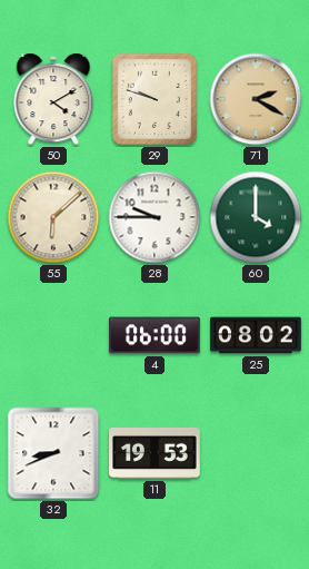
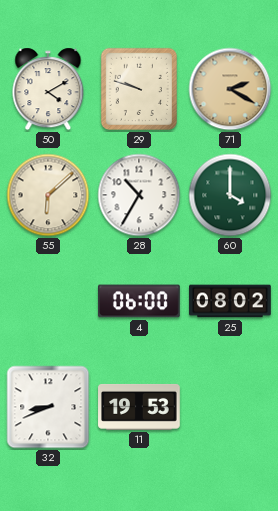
28: 9:45 -> 10:35 (139, 195)
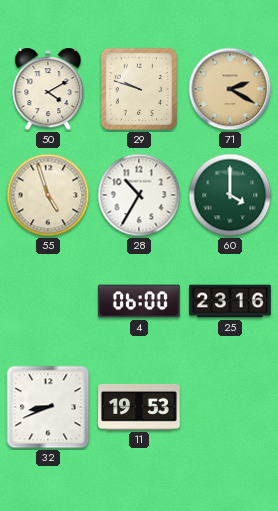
55: 6:08 -> 4:57 (48, 195)
25: 08:02 -> 23:16 (230, 301)
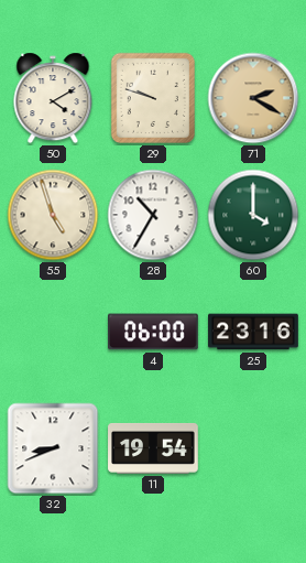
11: 19:53 -> 19:54 (153, 448)
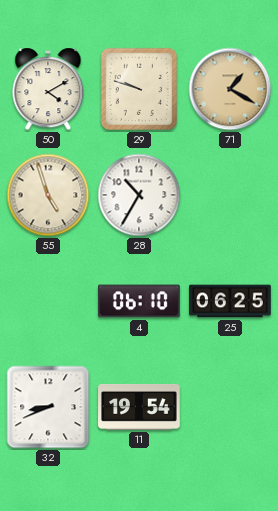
71: 2:20 -> 1:20 (230, 89)
60: 4:00 -> none (253, 215)
4: 06:00 -> 06:10 (140, 301)
25: 23:16 -> 06:25 (230, 301)
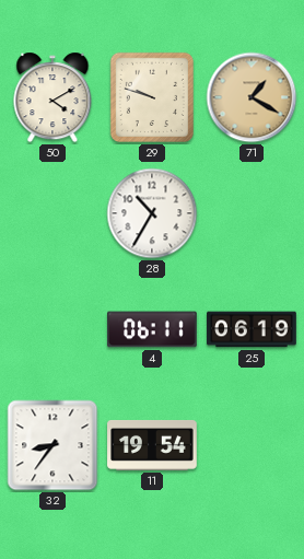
55: 4:57 -> none (48, 195)
4: 06:10 -> 06:11 (153, 329)
25: 06:25 -> 06:19 (252, 329)
32: 8:41 -> 8:36 (52, 445)
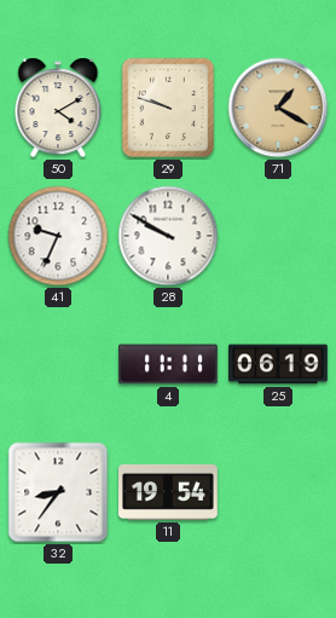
41: none -> 9:34 (58, 236)
28: 10:35 -> 9:50 (168, 236)
4: 06:11 -> 11:11 (169, 364)
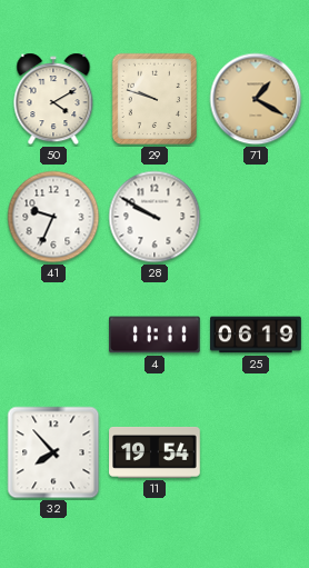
32: 8:36 -> 7:53 (53, 452)
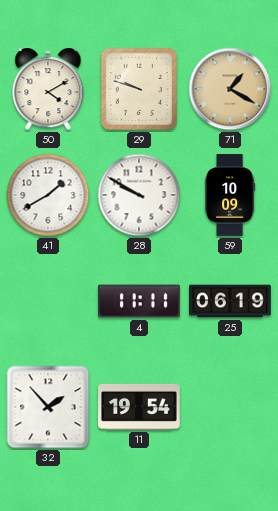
41: 9:34 -> 1:40 (48, 195)
59: none -> 10:09 (230, 195)
32: 7:53 -> 1:53 (48, 407)
